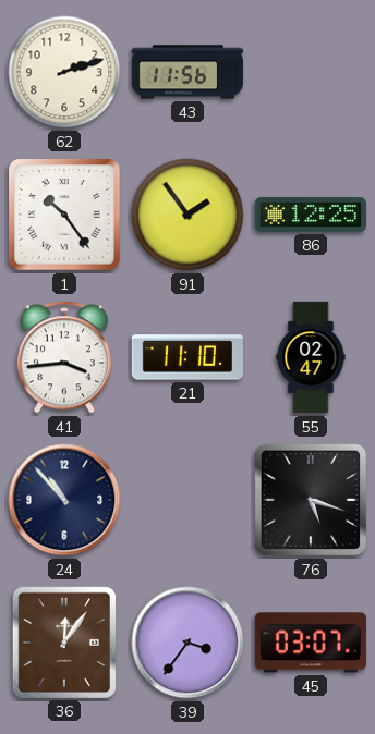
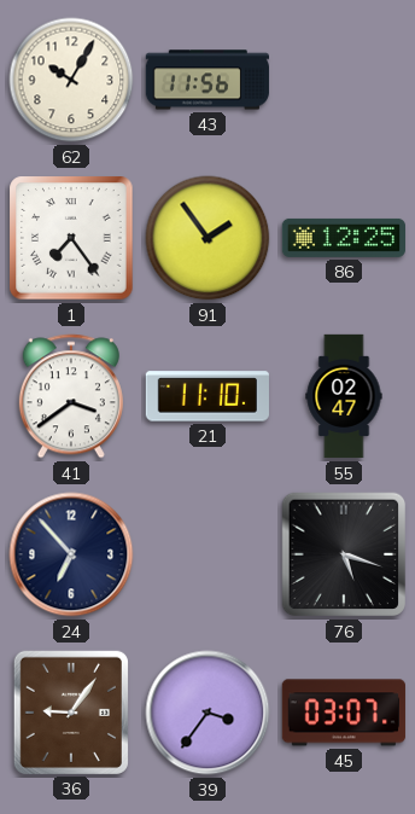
62: 2:12 -> 10:05 (71, 80)
1: 10:24 -> 7:24 (71, 238)
41: 3:44 -> 3:39 (71, 396)
24: 10:53 -> 6:53 (71, 554)
36: 12:06 -> 9:06 (71, 713)
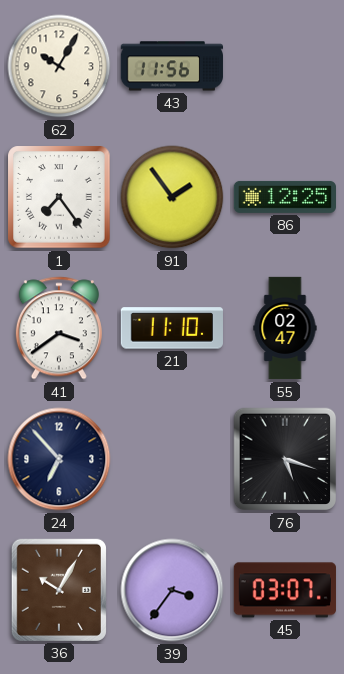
36: 9:06 -> 10:05 (59, 590)
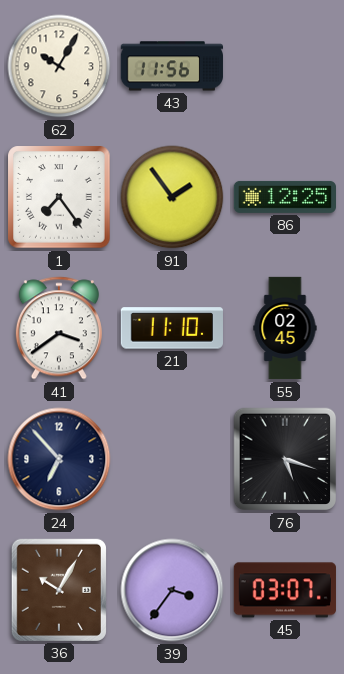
55: 02:47 -> 02:45 (285, 328)
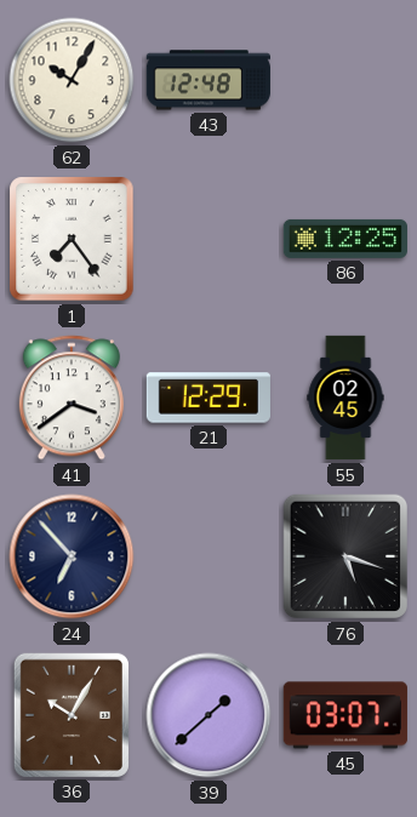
43: 11:56 -> 12:48 (208, 80)
91: 1:54 -> none (172, 197)
21: 11:10 -> 12:29 (208, 398)
39: 3:36 -> 1:38 (208, 715)
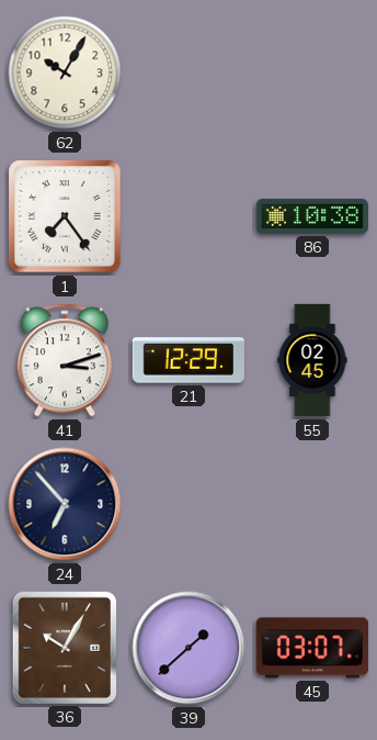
43: 12:48 -> none (208, 80)
86: 12:25 -> 10:38 (311, 216)
41: 3:39 -> 3:12 (65, 360)
76: 5:18 -> none (345, 556)
